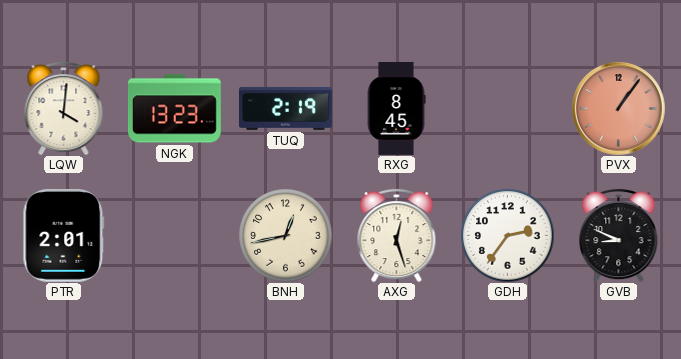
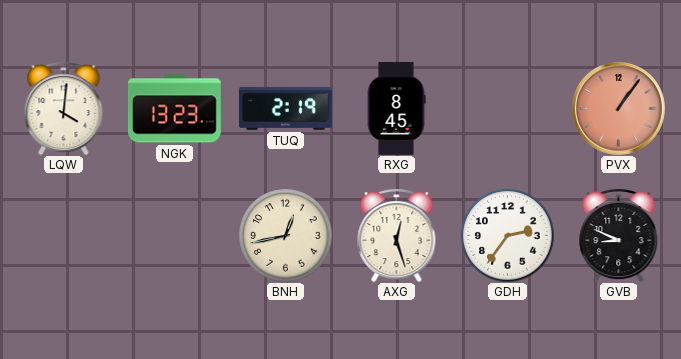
PTR: 2:01 -> none (64, 235)
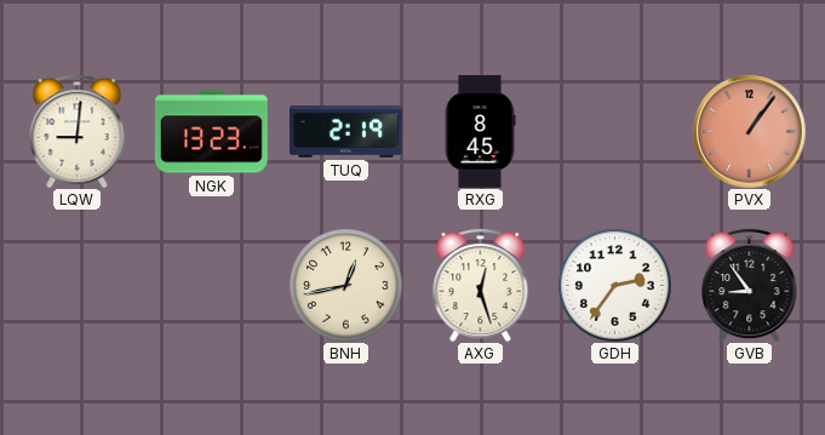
LQW: 4:01 -> 9:01 (78, 131)
GVB: 8:49 -> 8:54 (750, 285)
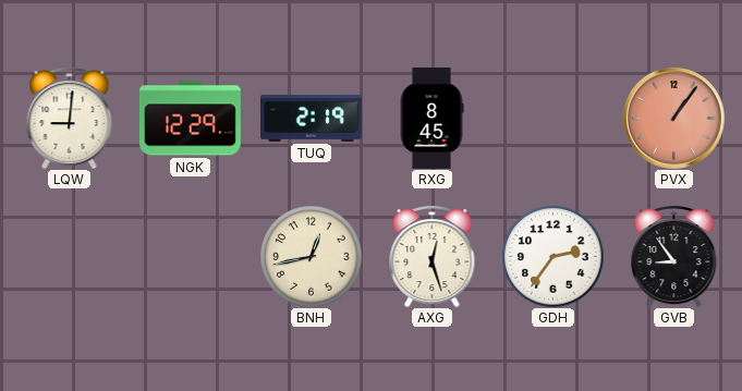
NGK: 13:23 -> 12:29 (191, 119)
